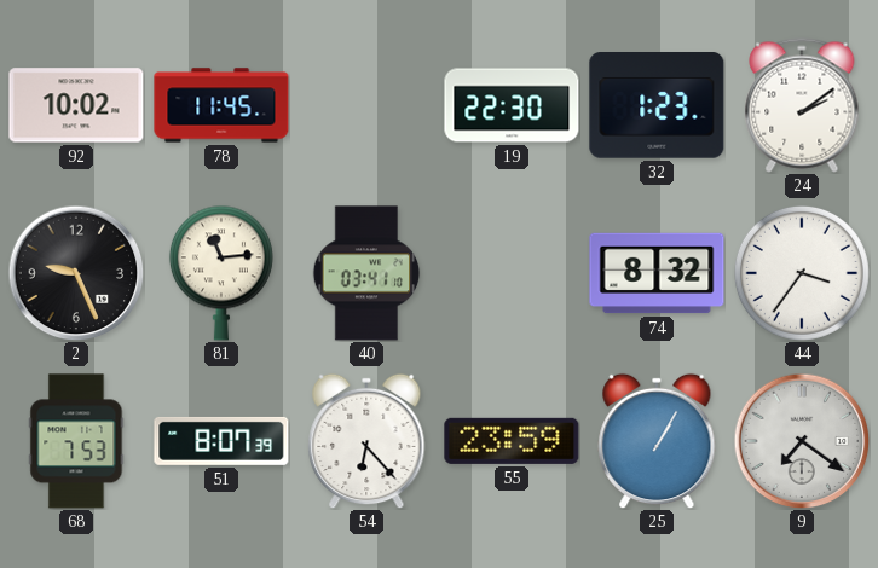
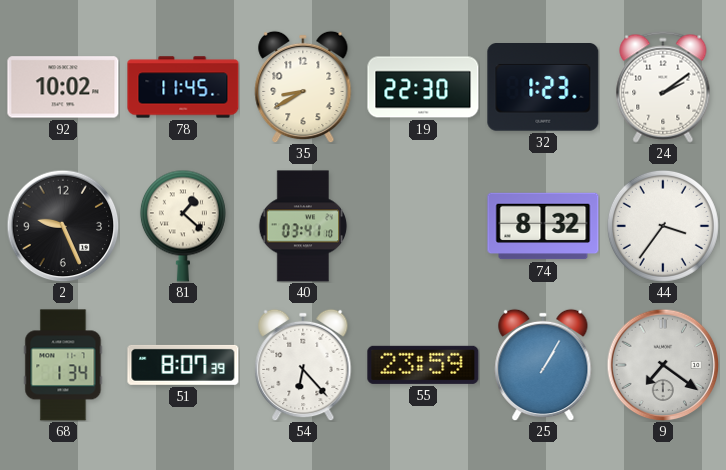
35: none -> 8:40 (303, 87)
81: 11:14 -> 1:22 (183, 226)
68: 7:53 -> 1:34 (63, 365)
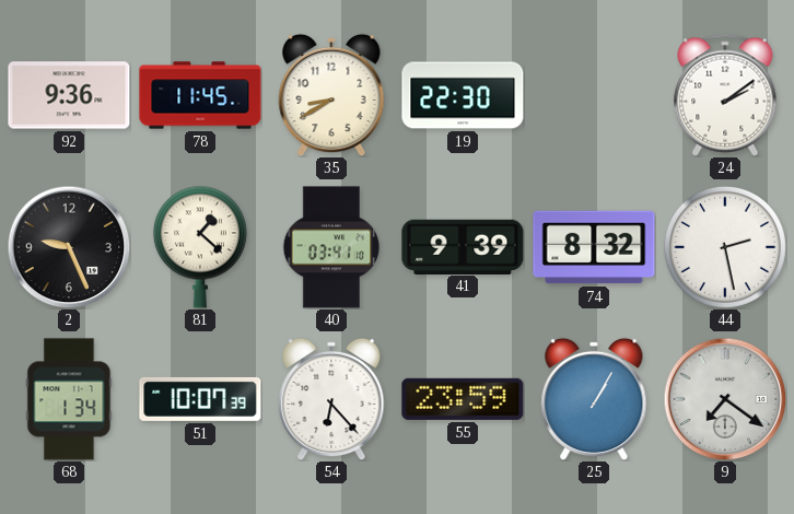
92: 10:02 -> 9:36 (69, 95)
32: 1:23 -> none (543, 88)
41: none -> 9:39 (463, 246)
44: 3:36 -> 2:28 (725, 247)
51: 8:07 -> 10:07 (200, 399)
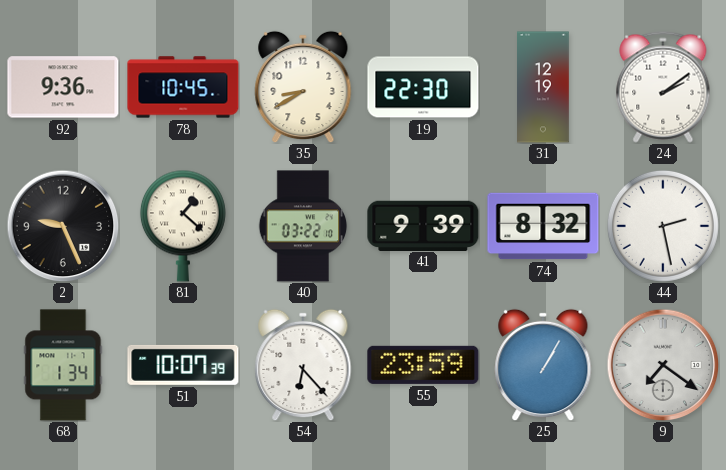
78: 11:45 -> 10:45 (183, 87)
31: none -> 12:19 (543, 87)
40: 03:41 -> 03:22 (303, 226)
